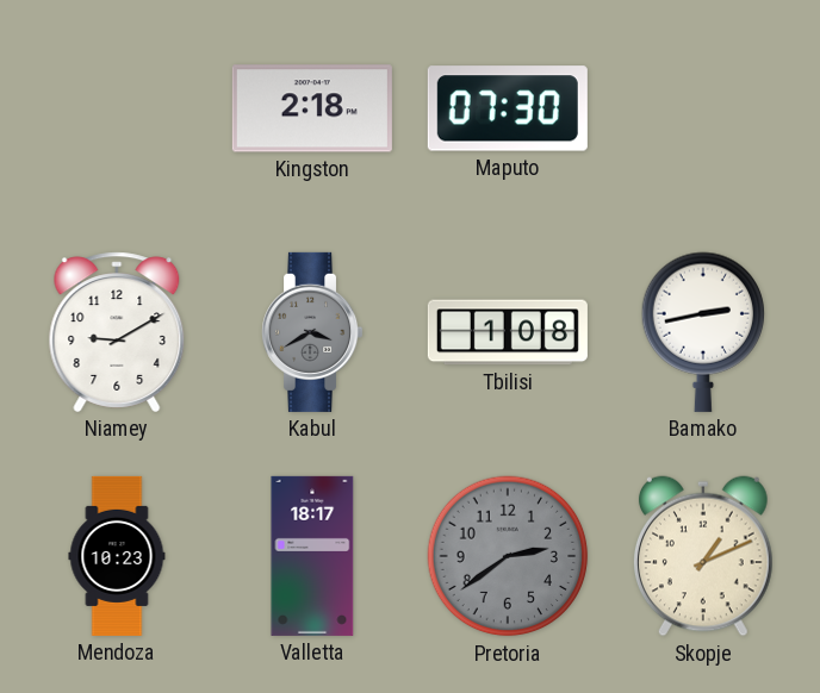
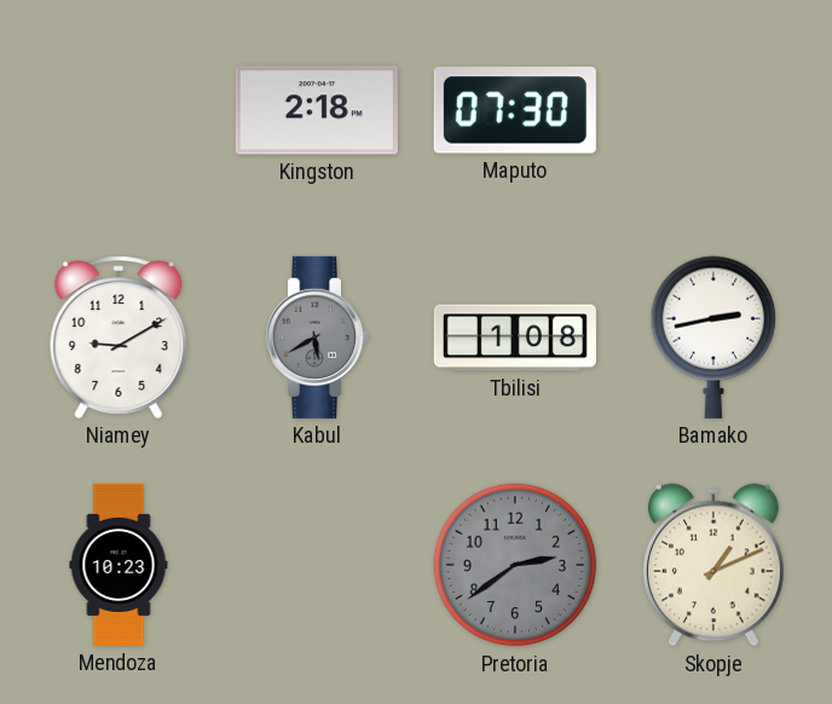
Kabul: 3:40 -> 5:40 (317, 337)
Valletta: 18:17 -> none (312, 556)
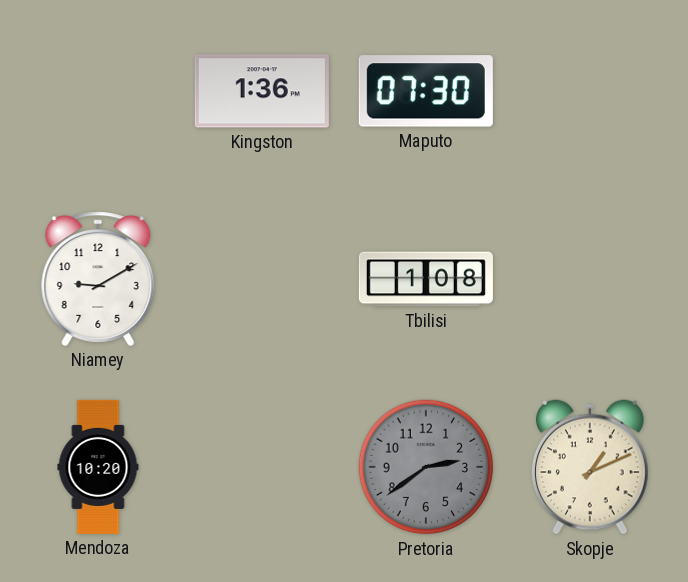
Kingston: 2:18 -> 1:36 (262, 91)
Kabul: 5:40 -> none (317, 337)
Bamako: 2:43 -> none (712, 337)
Mendoza: 10:23 -> 10:20 (98, 467)
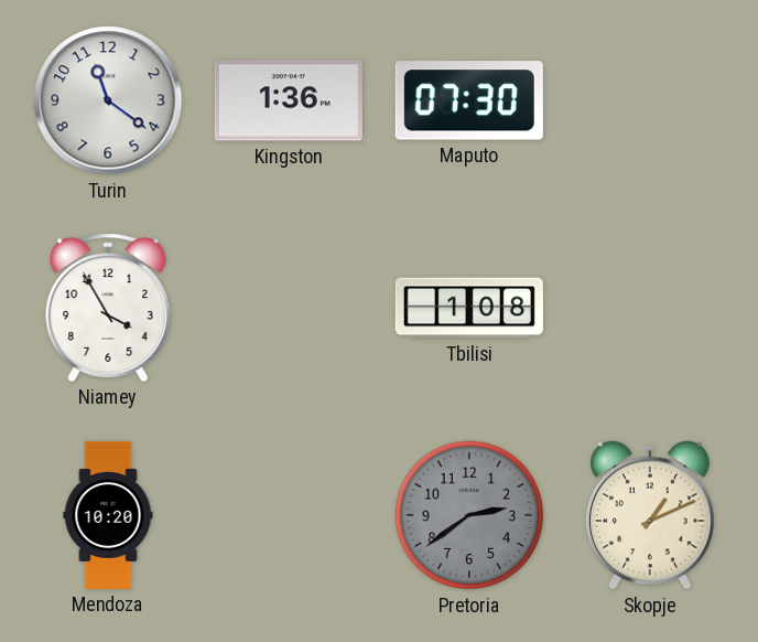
Turin: none -> 11:21 (108, 100)
Niamey: 9:10 -> 3:55 (108, 308)
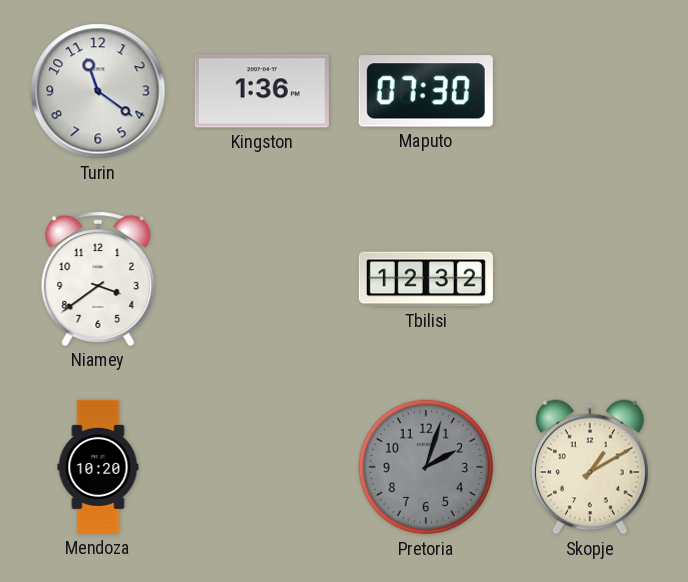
Niamey: 3:55 -> 3:39 (98, 279)
Tbilisi: 1:08 -> 12:32 (426, 279)
Pretoria: 2:39 -> 2:03 (426, 467)
Skopje: 1:11 -> 1:10 (590, 467)
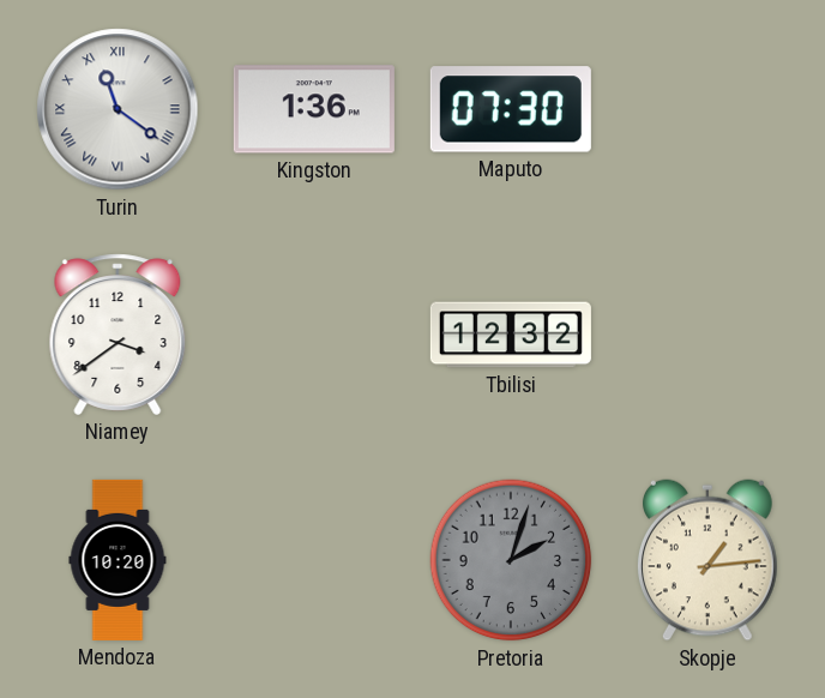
Turin numerals: Arabic -> Roman (118, 109)
Skopje: 1:10 -> 1:14 (707, 560)
